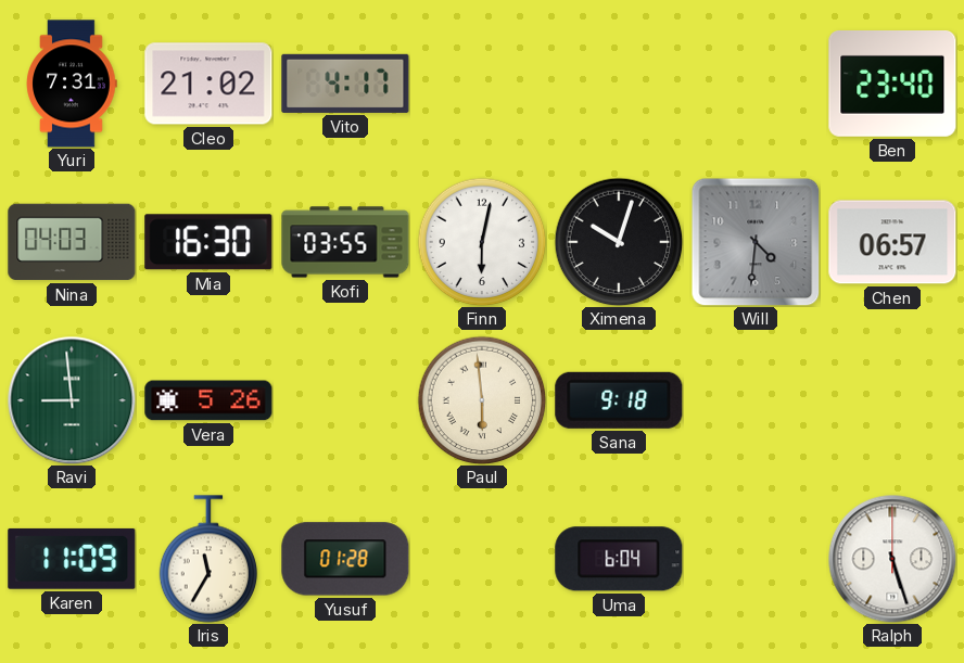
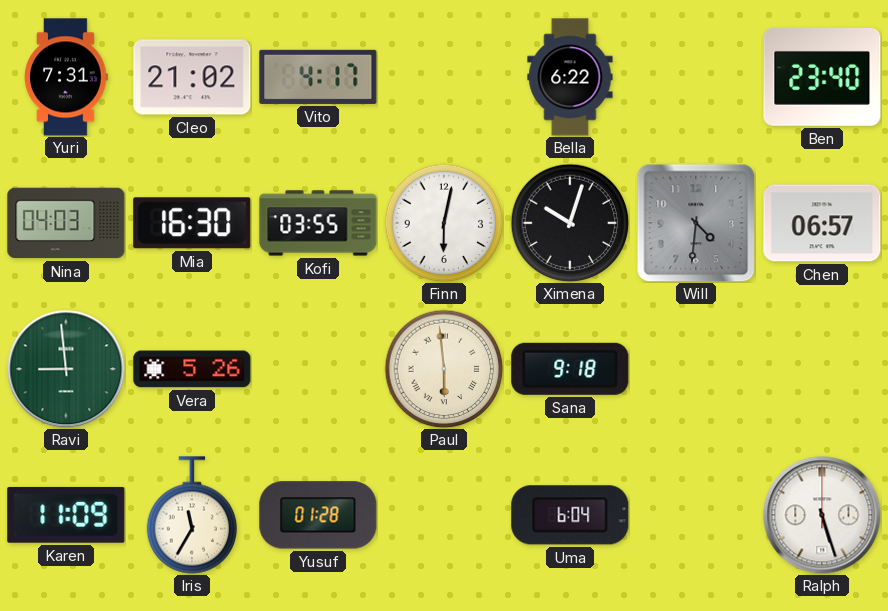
Bella: none -> 6:22 (570, 77)
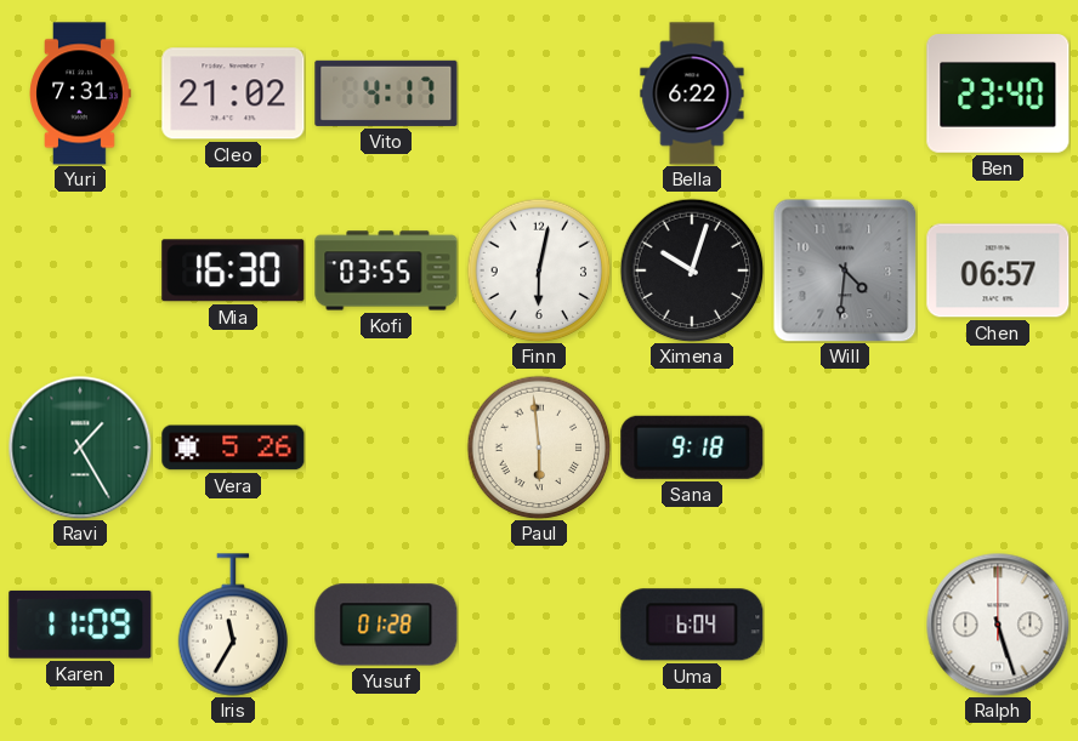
Nina: 04:03 -> none (66, 223)
Ravi: 8:59 -> 1:25 (80, 448)
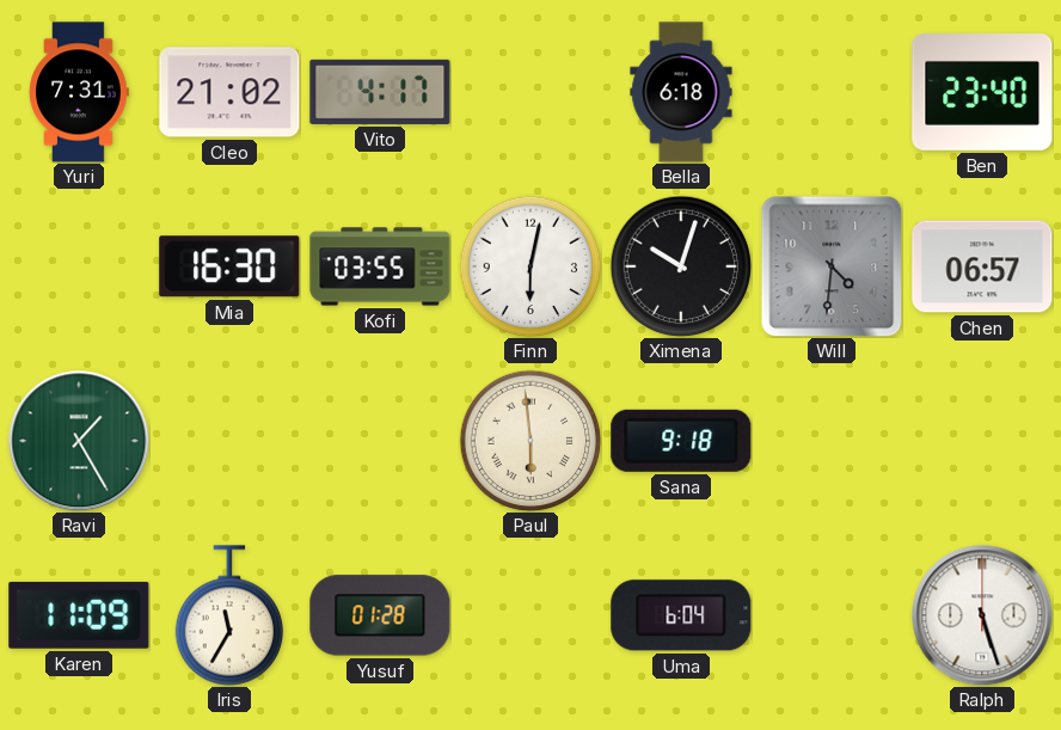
Bella: 6:22 -> 6:18 (681, 92)
Vera: 5:26 -> none (233, 448)
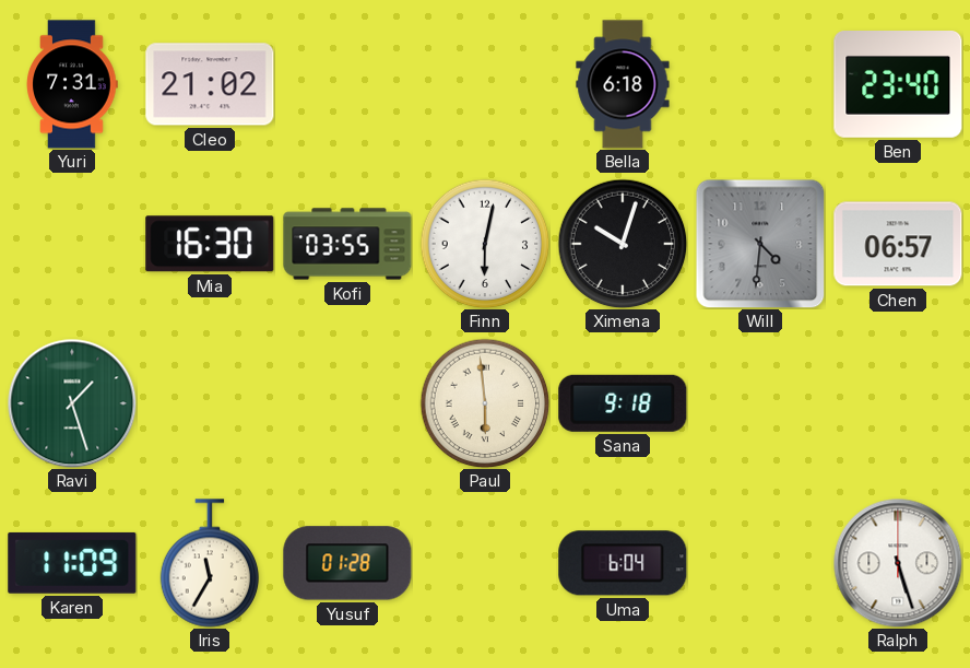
Vito: 4:17 -> none (380, 92)
Ravi: 1:25 -> 1:27 (72, 403)
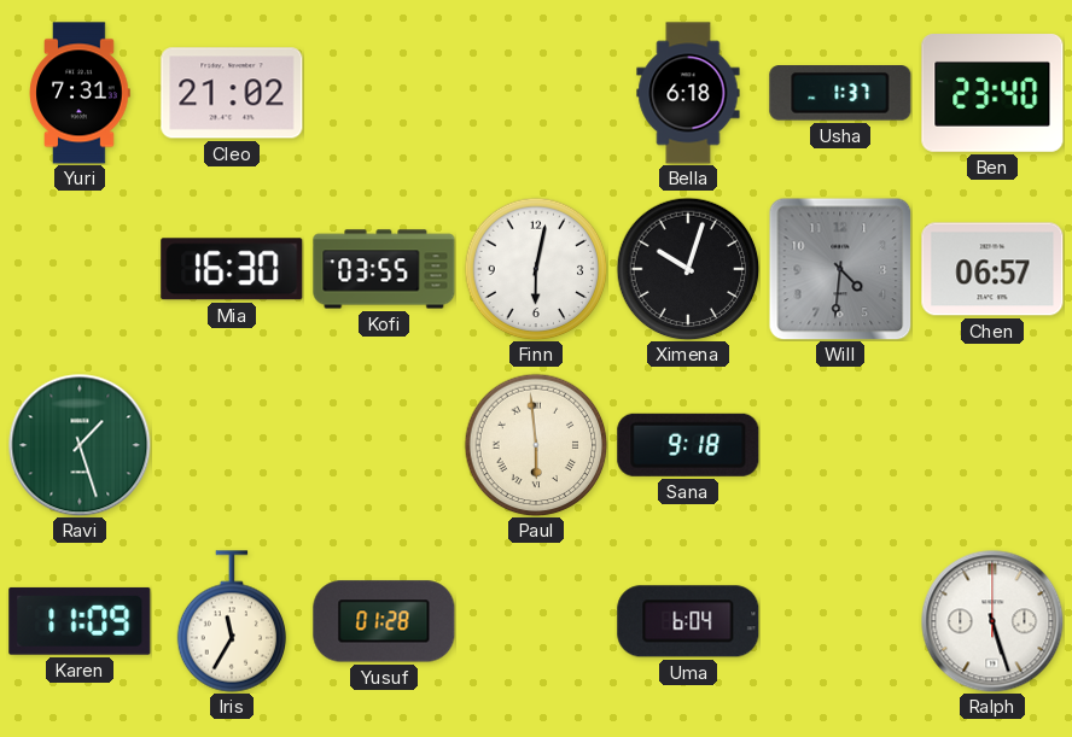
Usha: none -> 1:37 (840, 93)
